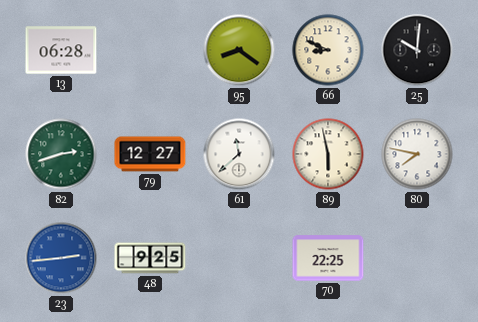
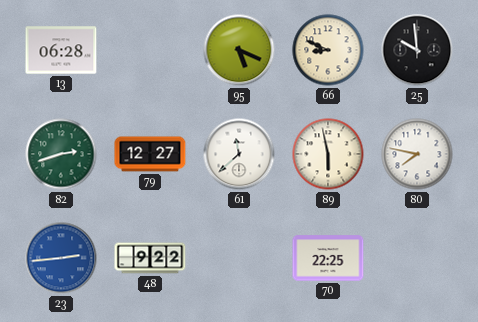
95: 8:21 -> 5:19 (239, 50)
25: 10:01 -> 9:59 (417, 50)
48: 9:25 -> 9:22 (150, 258)
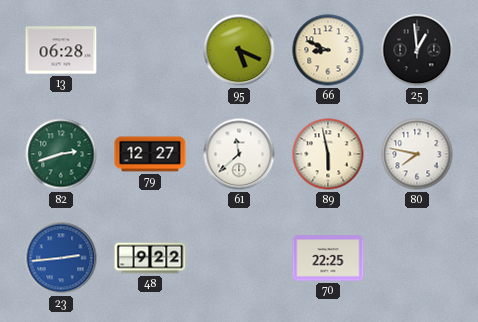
25: 9:59 -> 12:59 (417, 50)
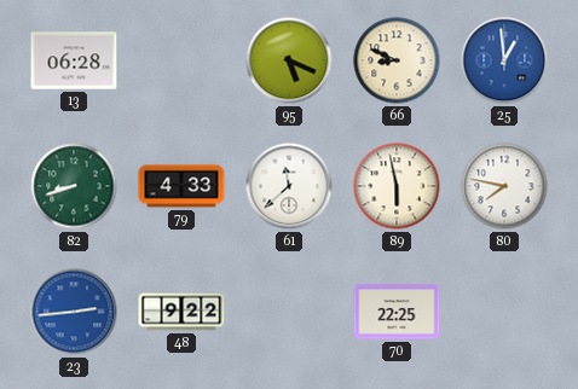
25 dial: black -> blue (504, 60)
82: 2:42 -> 8:42 (74, 186)
79: 12:27 -> 4:33 (181, 186)
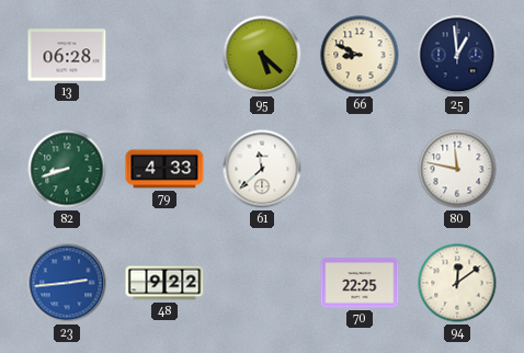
95: 5:19 -> 5:22 (262, 55)
25 dial: blue -> navy (457, 55)
89: 5:58 -> none (397, 186)
80: 7:47 -> 11:47 (457, 169)
94: none -> 12:09 (457, 283)
